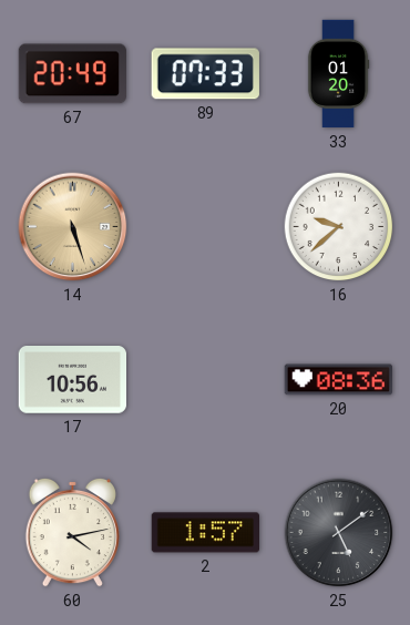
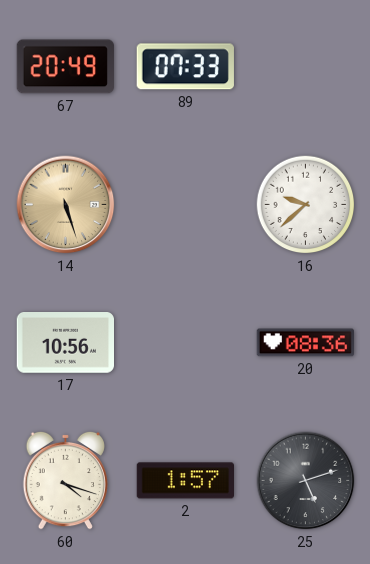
33: 01:20 -> none (338, 74)
60: 4:13 -> 4:18 (65, 480)
25: 5:09 -> 5:12 (306, 481)
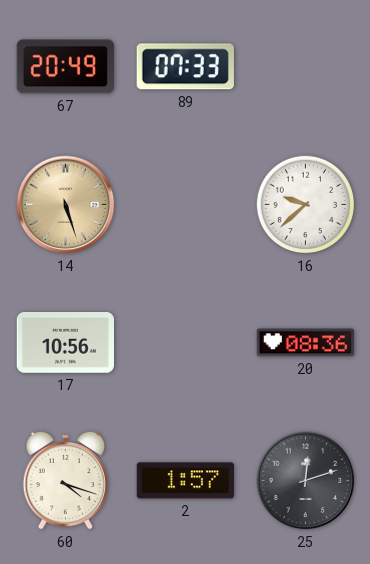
25: 5:12 -> 12:12 (306, 481)
